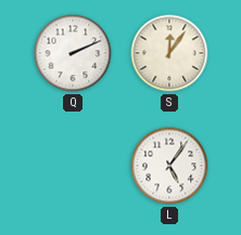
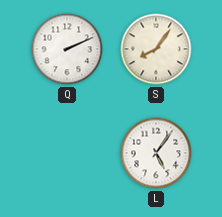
S: 12:06 -> 8:06 (156, 49)
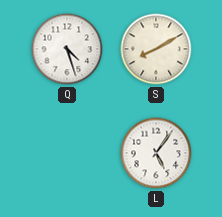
Q: 2:11 -> 4:27 (67, 49)
S: 8:06 -> 8:10 (156, 49)
